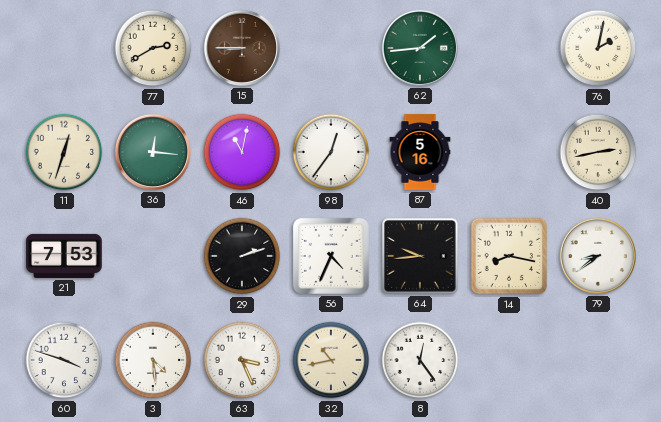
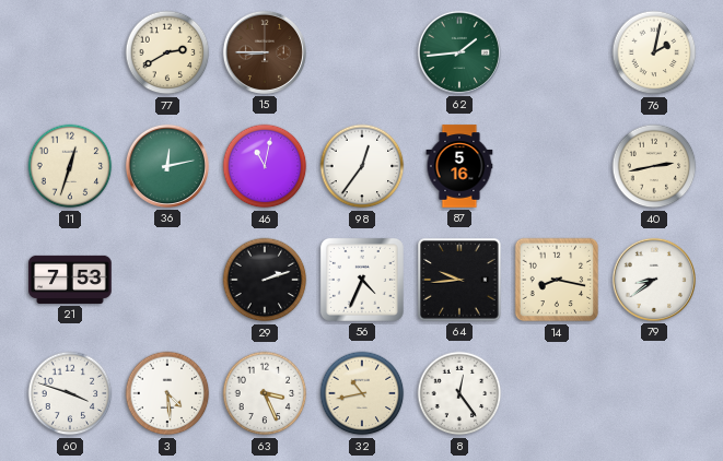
36: 12:16 -> 12:13 (167, 166)
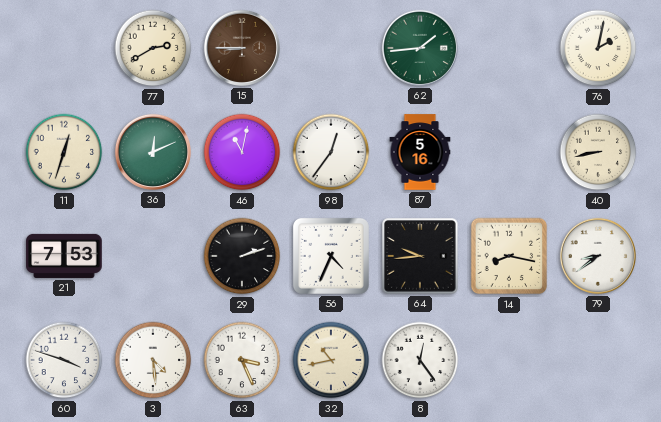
36: 12:13 -> 12:11 (153, 152)
40: 2:43 -> 8:43 (598, 152)
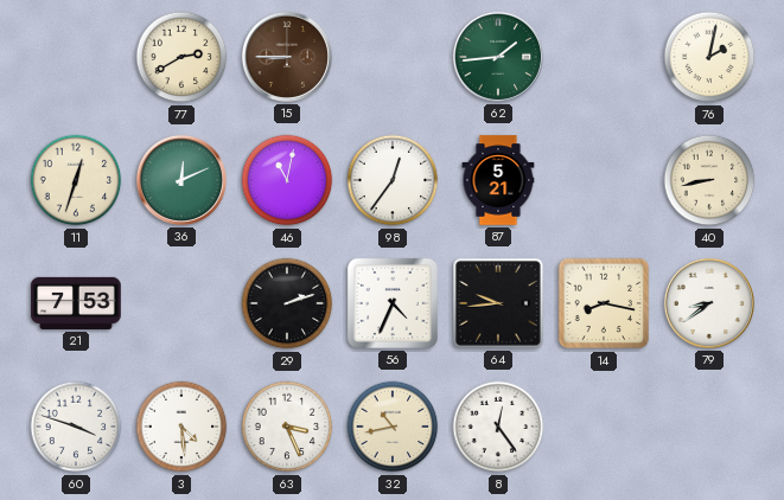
87: 5:16 -> 5:21 (498, 180)
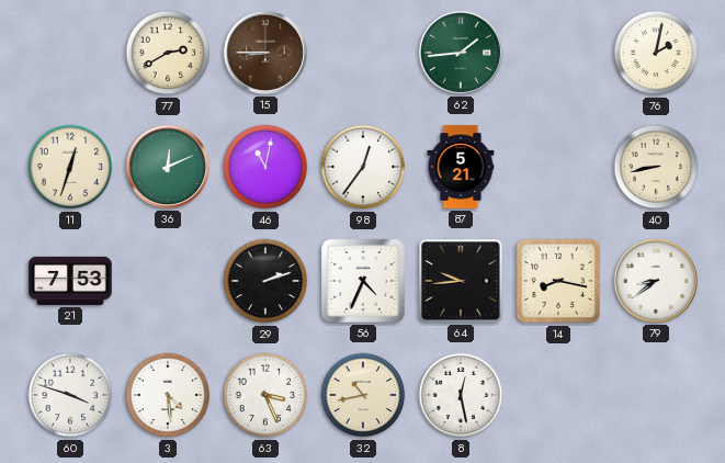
8: 12:24 -> 12:28 (461, 395)
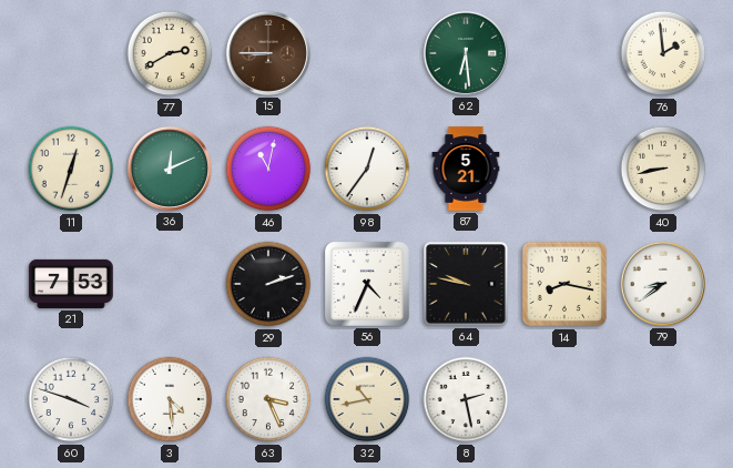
62: 1:44 -> 6:29 (466, 53)
76: 2:02 -> 1:59 (663, 53)
64: 9:44 -> 9:47 (466, 284)
8: 12:28 -> 2:28 (466, 399)
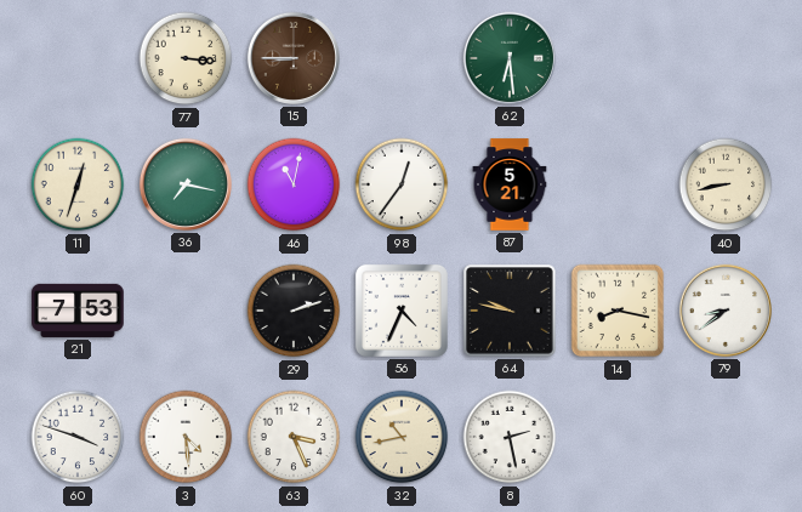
77: 2:40 -> 3:16 (186, 58)
76: 1:59 -> none (663, 53)
36: 12:11 -> 7:17 (186, 184)
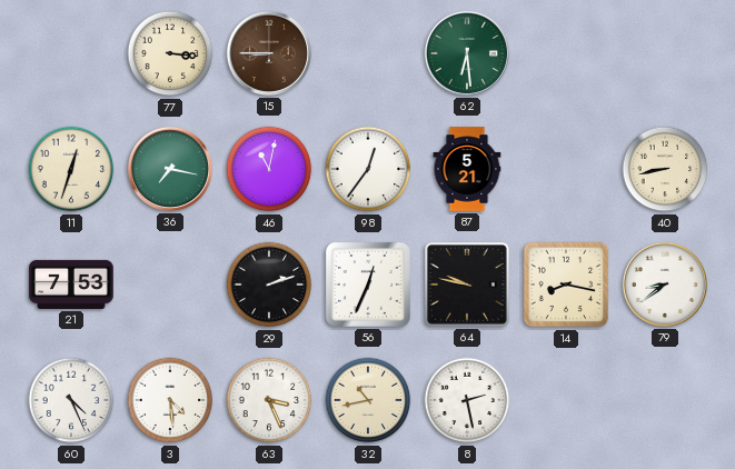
56: 4:34 -> 12:34 (368, 285)
60: 3:48 -> 4:26 (71, 400)
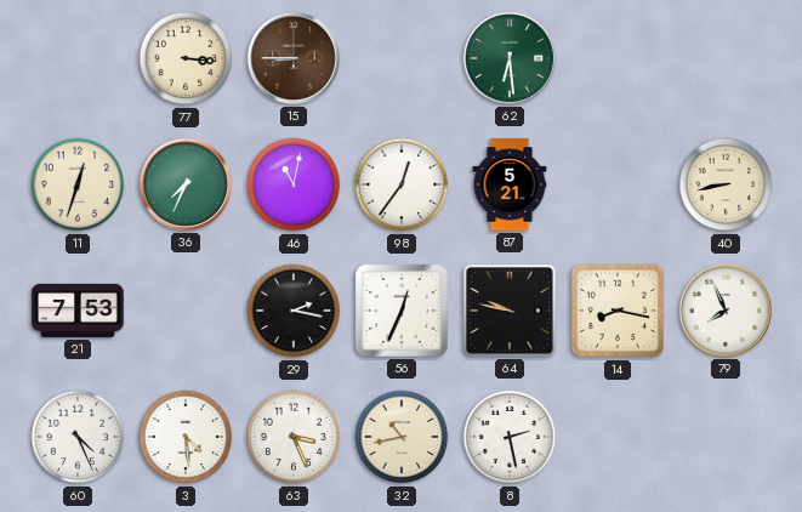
36: 7:17 -> 7:34 (186, 184)
29: 2:12 -> 2:17 (294, 311)
79: 8:39 -> 7:56 (726, 311)
